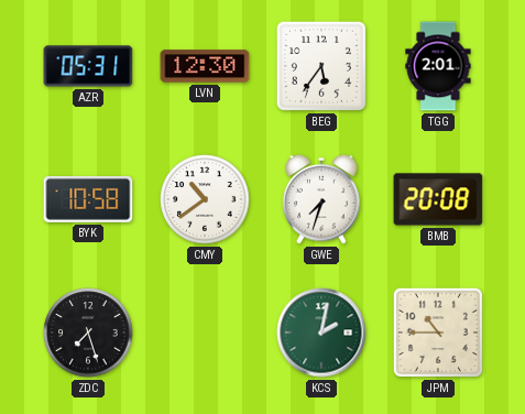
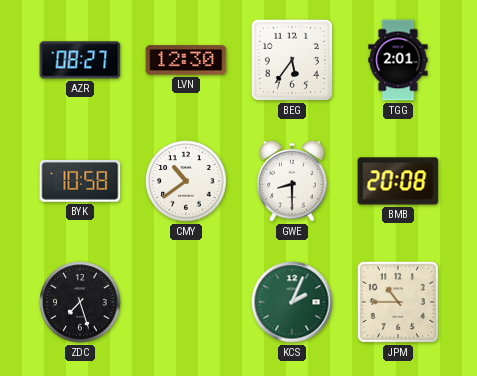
AZR: 05:31 -> 08:27 (80, 60)
GWE: 7:33 -> 8:30 (292, 181)
KCS: 2:02 -> 2:04 (292, 302)
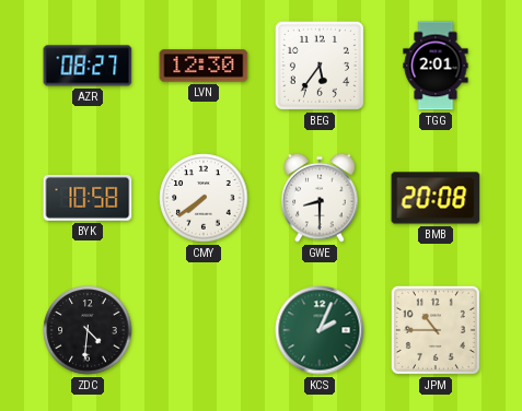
CMY: 10:39 -> 7:39 (204, 198)
ZDC: 7:27 -> 4:31 (88, 330)
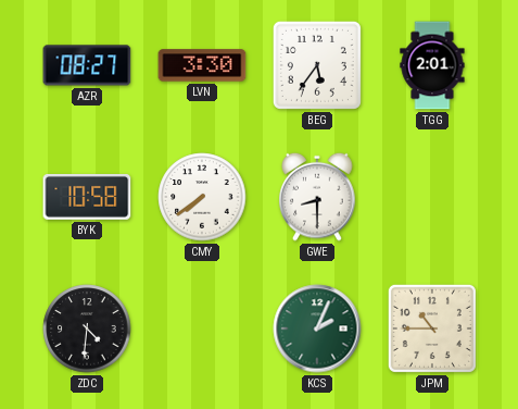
LVN: 12:30 -> 3:30 (202, 65)
BMB: 20:08 -> none (436, 198)
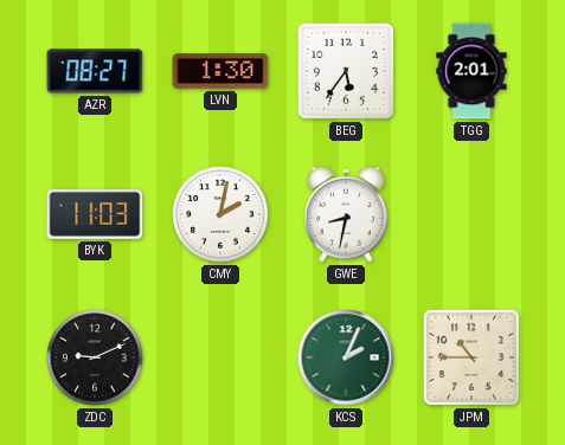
LVN: 3:30 -> 1:30 (220, 71)
BYK: 10:58 -> 11:03 (95, 214)
CMY: 7:39 -> 2:02 (220, 214)
GWE: 8:30 -> 8:32 (346, 214)
ZDC: 4:31 -> 9:11 (95, 357)
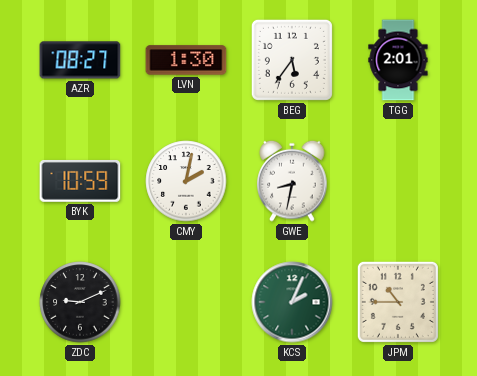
BYK: 11:03 -> 10:59 (80, 181)
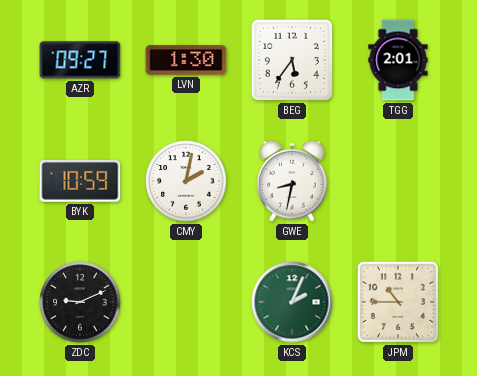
AZR: 08:27 -> 09:27 (80, 60)
